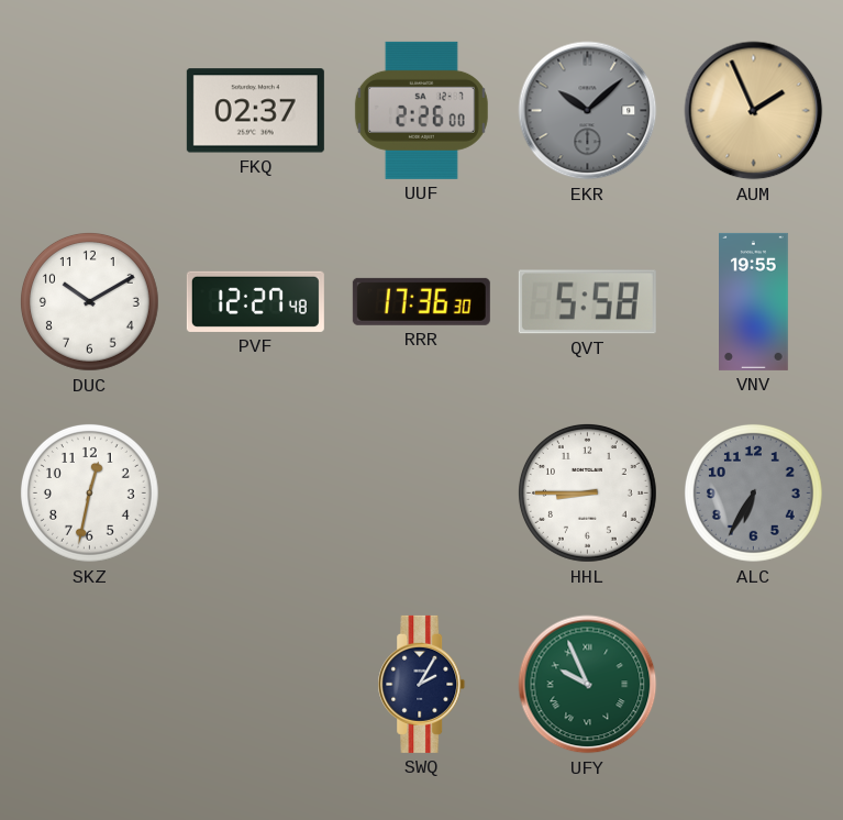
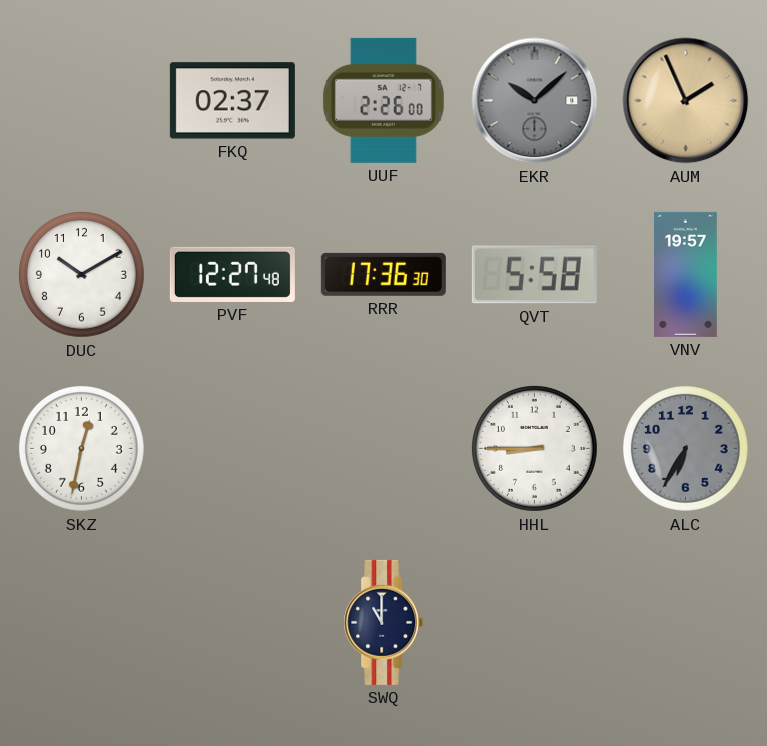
VNV: 19:55 -> 19:57 (686, 274)
SWQ: 2:05 -> 11:00 (384, 622)
UFY: 9:56 -> none (588, 685)
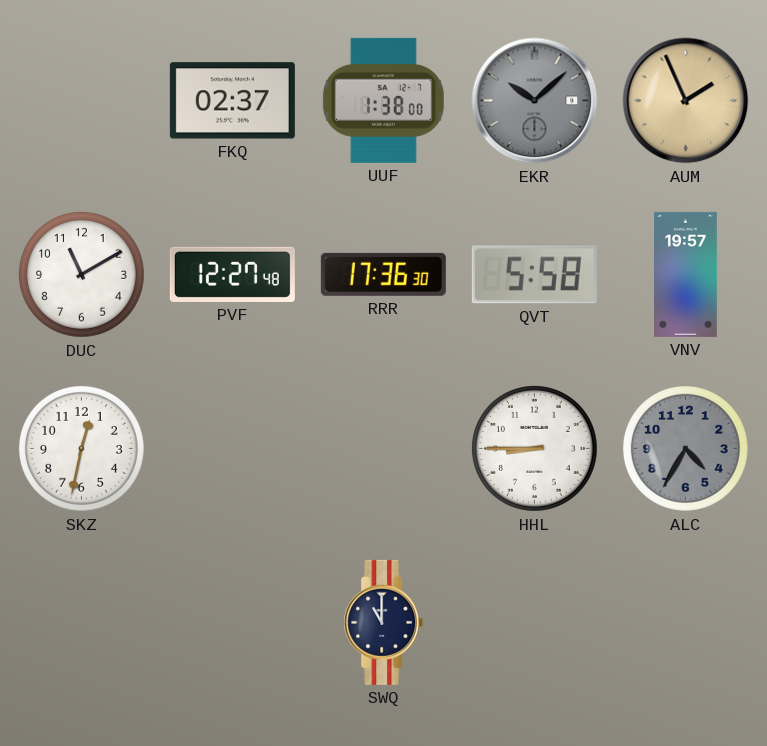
UUF: 2:26 -> 1:38 (383, 100)
DUC: 10:10 -> 11:10 (81, 274)
ALC: 6:35 -> 4:35 (685, 448)
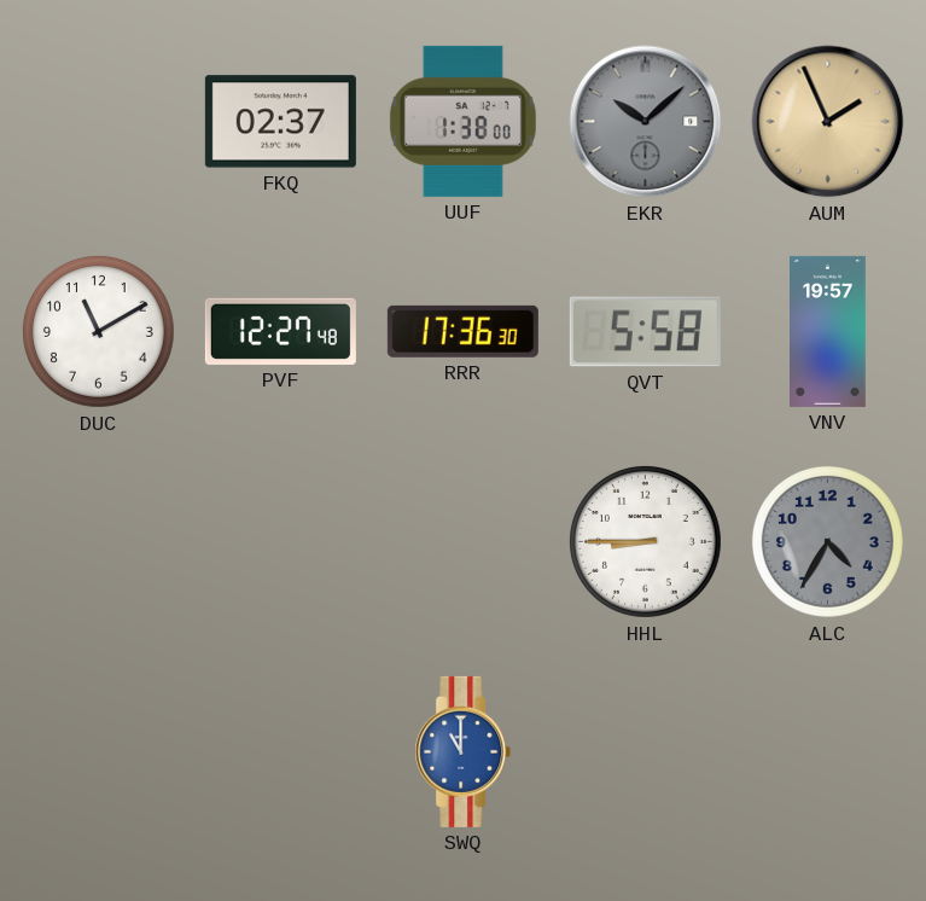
SKZ: 12:32 -> none (81, 448)
SWQ dial: navy -> blue (464, 751)
